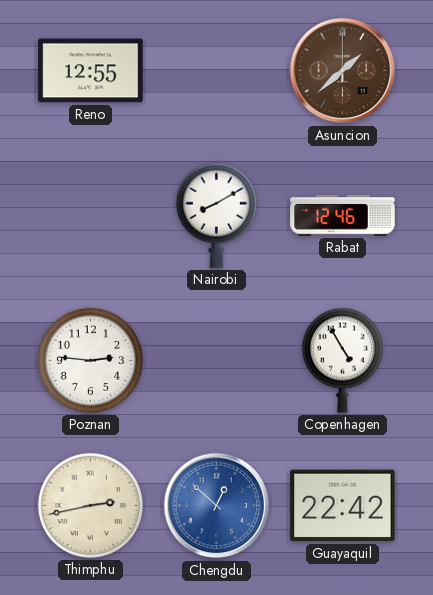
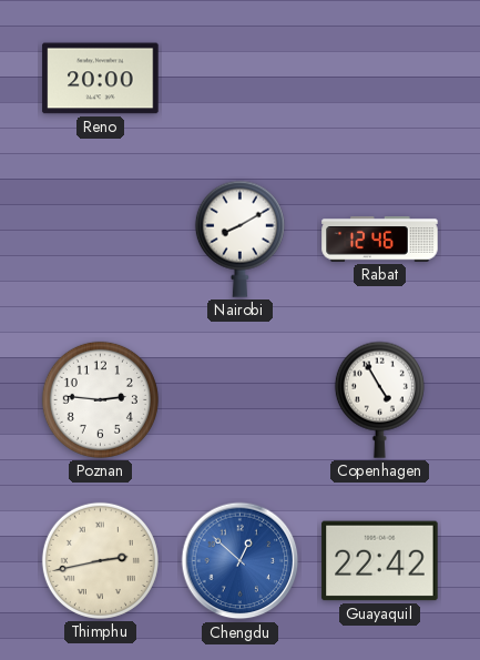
Reno: 12:55 -> 20:00 (101, 79)
Asuncion: 1:38 -> none (343, 71)
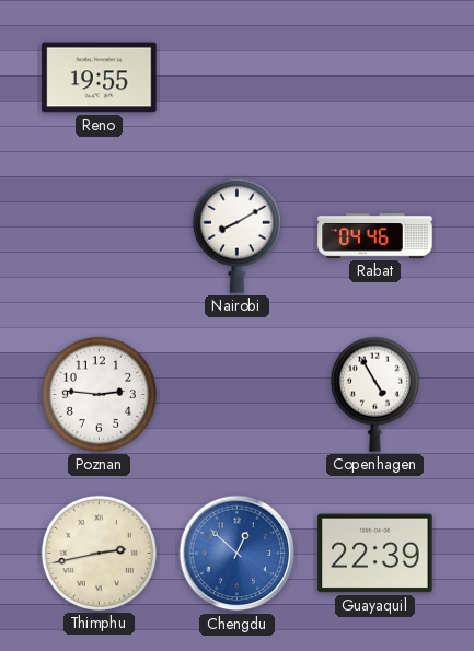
Reno: 20:00 -> 19:55 (100, 78)
Rabat: 12:46 -> 04:46 (375, 236)
Guayaquil: 22:42 -> 22:39 (375, 554)
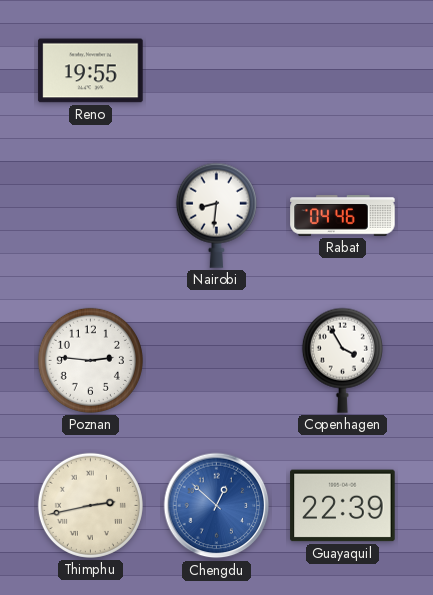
Nairobi: 8:10 -> 8:31 (216, 215)
Copenhagen: 4:55 -> 3:55 (342, 360)
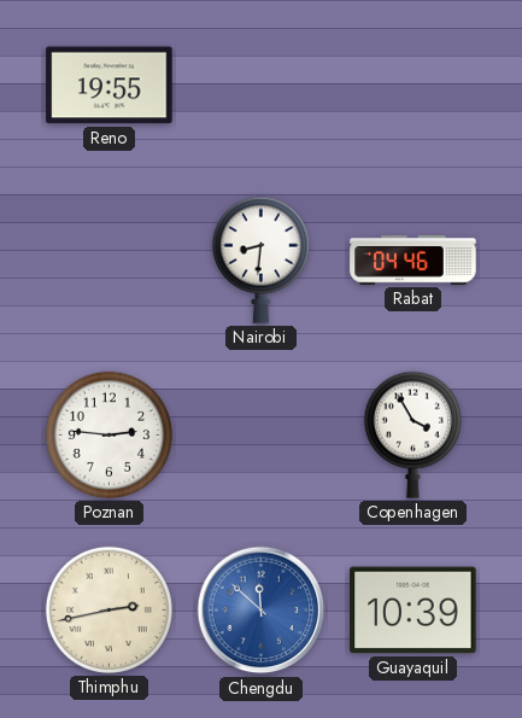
Chengdu: 12:52 -> 11:52 (262, 611)
Guayaquil: 22:39 -> 10:39 (414, 611)
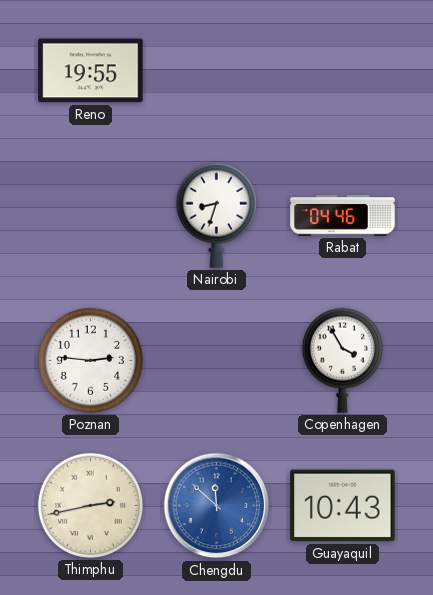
Nairobi: 8:31 -> 8:33 (216, 215)
Guayaquil: 10:39 -> 10:43 (343, 506)
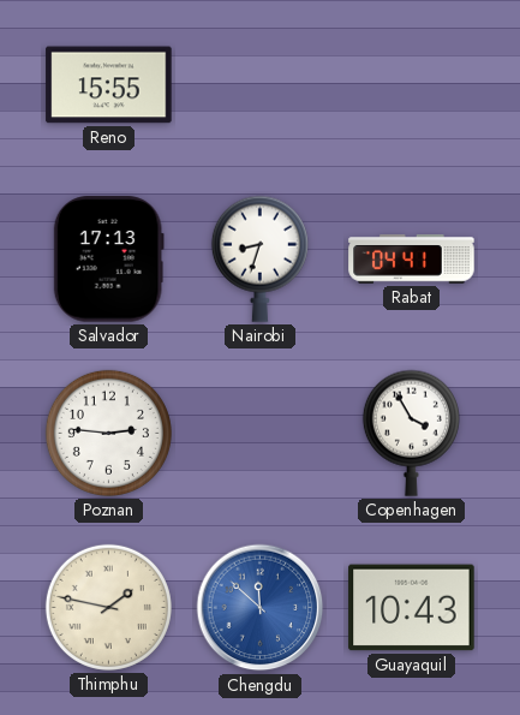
Reno: 19:55 -> 15:55 (109, 85)
Salvador: none -> 17:13 (108, 260)
Rabat: 04:46 -> 04:41 (412, 260)
Thimphu: 2:43 -> 1:47 (108, 607)
